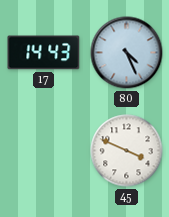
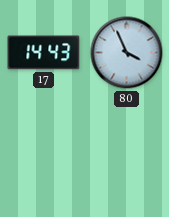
80: 4:26 -> 3:56 (127, 53)
45: 3:49 -> none (127, 151)
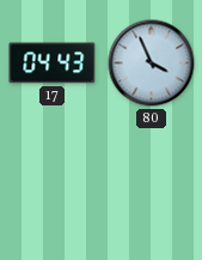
17: 14:43 -> 04:43 (53, 64)
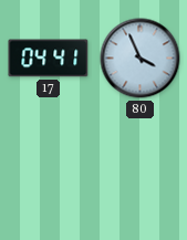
17: 04:43 -> 04:41 (49, 59)
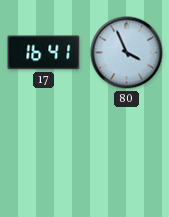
17: 04:41 -> 16:41 (44, 53)
